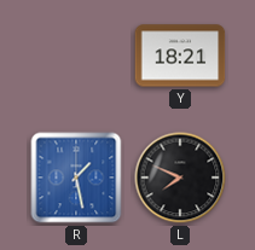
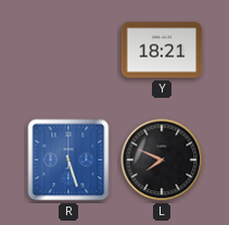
R: 1:28 -> 5:27 (68, 160)
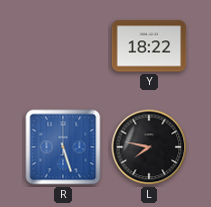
Y: 18:21 -> 18:22 (149, 46)
L: 7:49 -> 7:47 (149, 147)
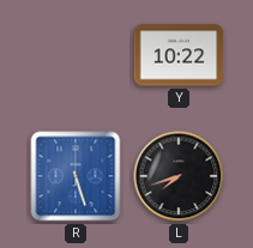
Y: 18:22 -> 10:22 (179, 55)
L: 7:47 -> 7:42 (179, 176)
